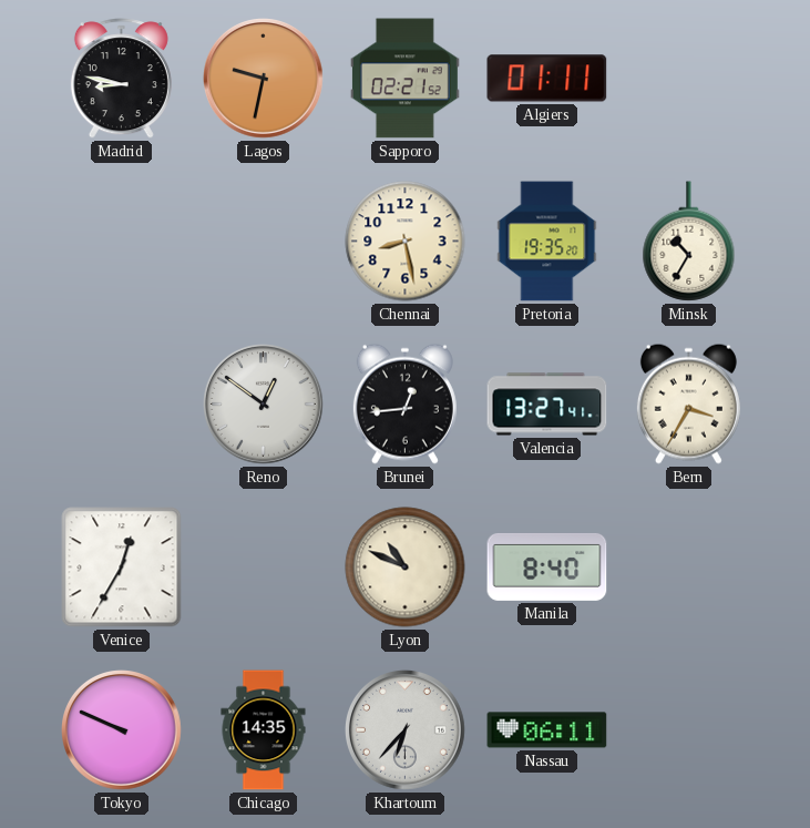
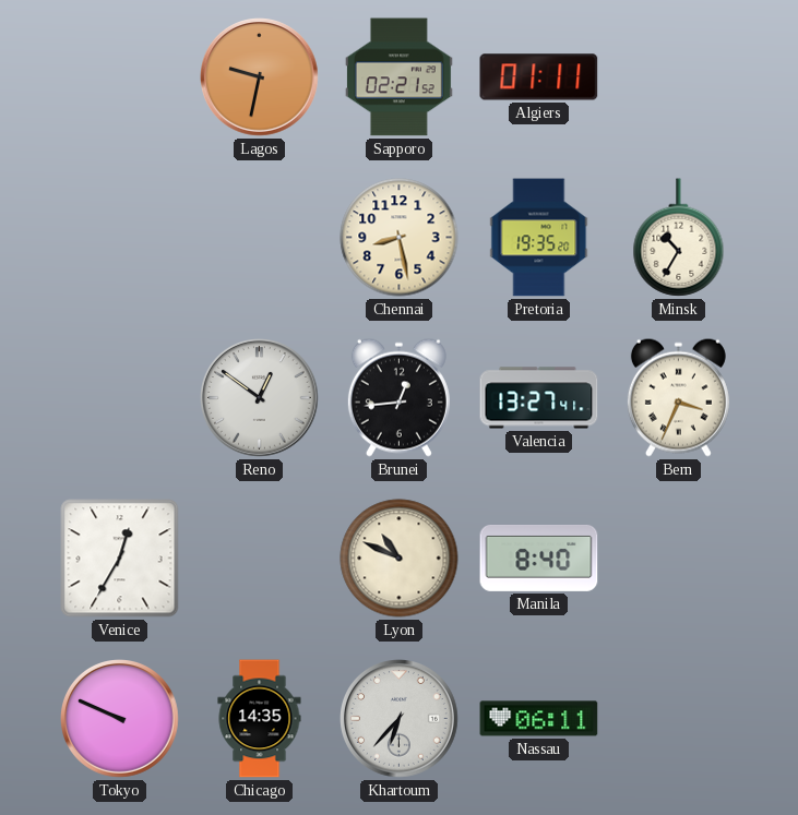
Madrid: 8:47 -> none (121, 79)
Bern: 3:35 -> 3:34 (678, 397)
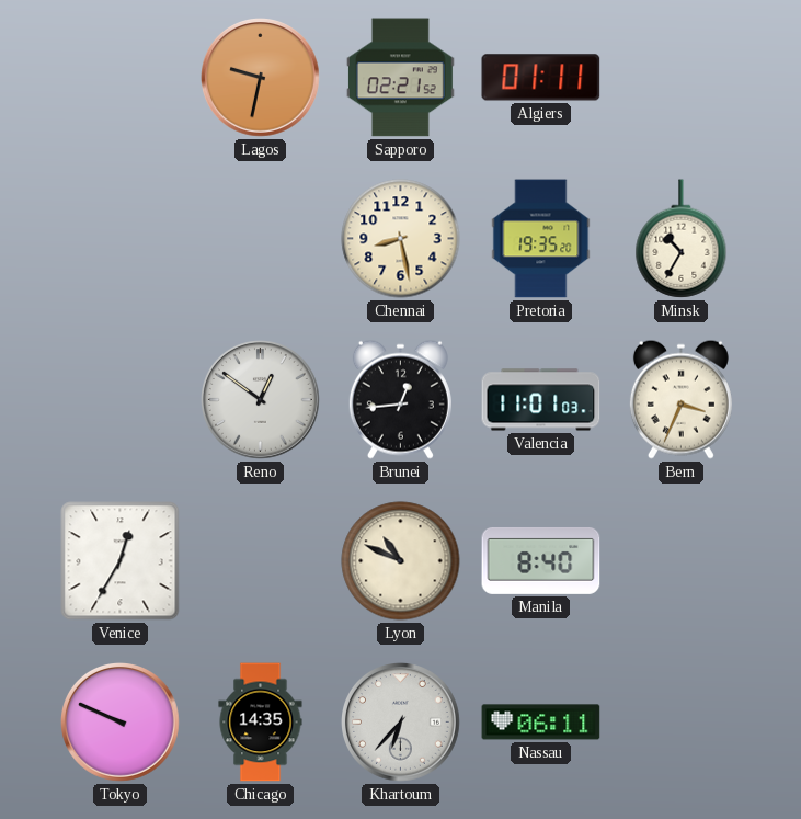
Valencia: 13:27 -> 11:01 (541, 400)
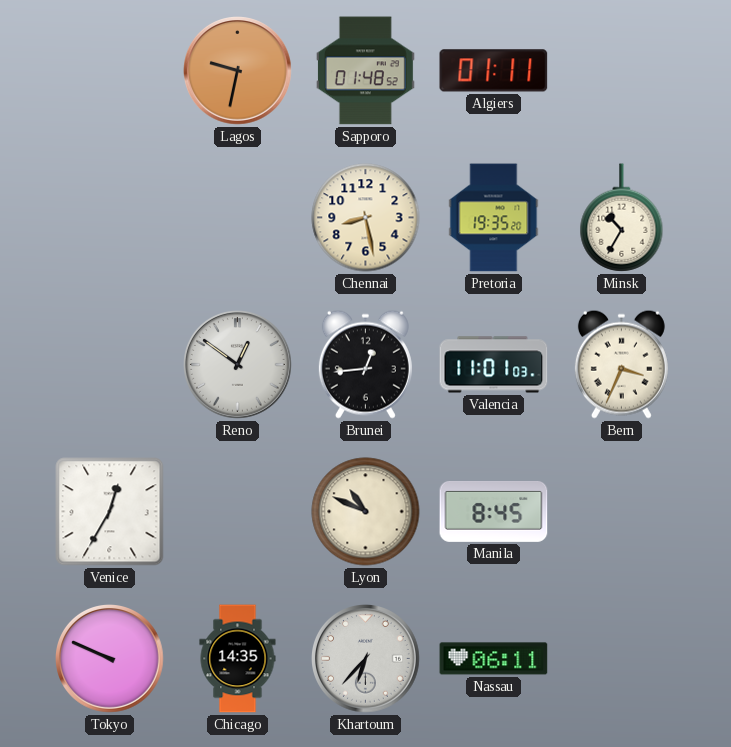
Sapporo: 02:21 -> 01:48 (365, 71)
Manila: 8:40 -> 8:45 (494, 511)
